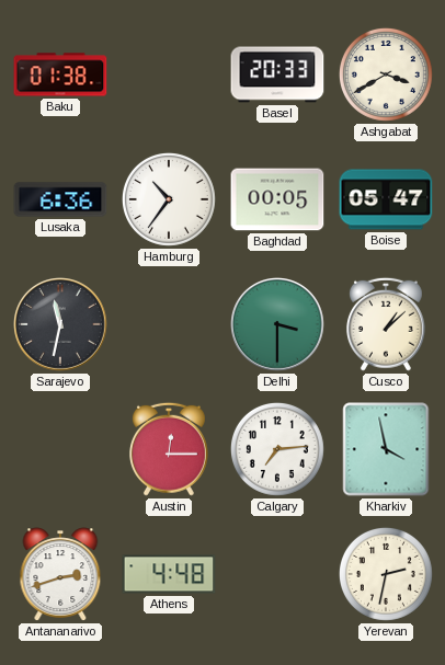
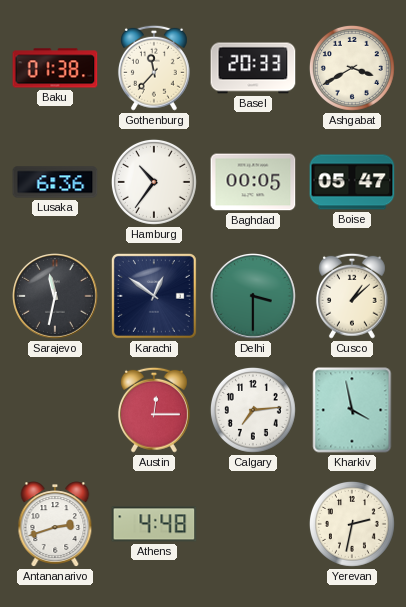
Gothenburg: none -> 11:37 (154, 68)
Karachi: none -> 12:51 (154, 296)
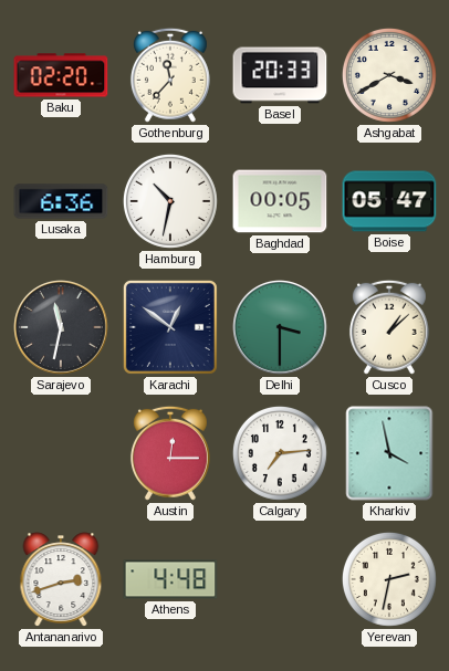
Baku: 01:38 -> 02:20 (61, 75)
Hamburg: 10:36 -> 10:32 (170, 201)
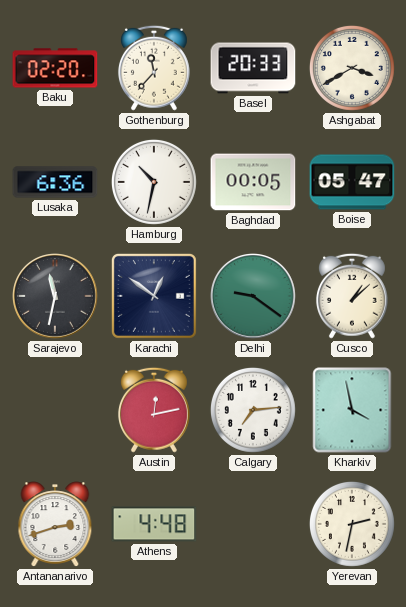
Delhi: 3:30 -> 9:21 (254, 297)
Austin: 12:15 -> 12:13 (154, 410)
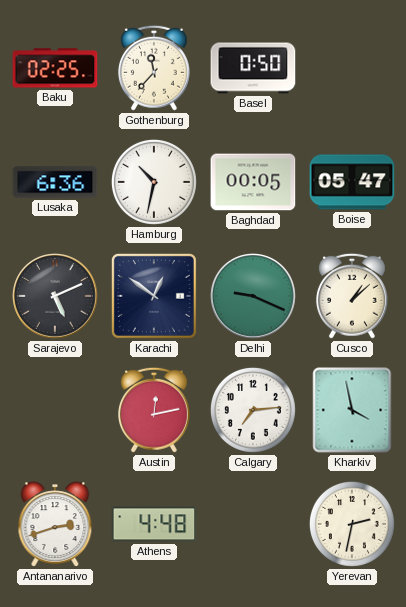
Baku: 02:20 -> 02:25 (55, 68)
Basel: 20:33 -> 0:50 (253, 68)
Ashgabat: 3:40 -> none (352, 68)
Sarajevo: 11:32 -> 5:11 (56, 297)
Delhi: 9:21 -> 9:19 (254, 297)
